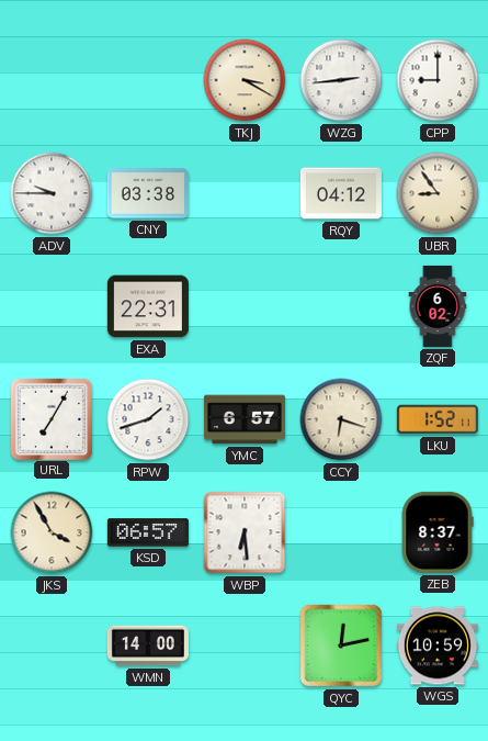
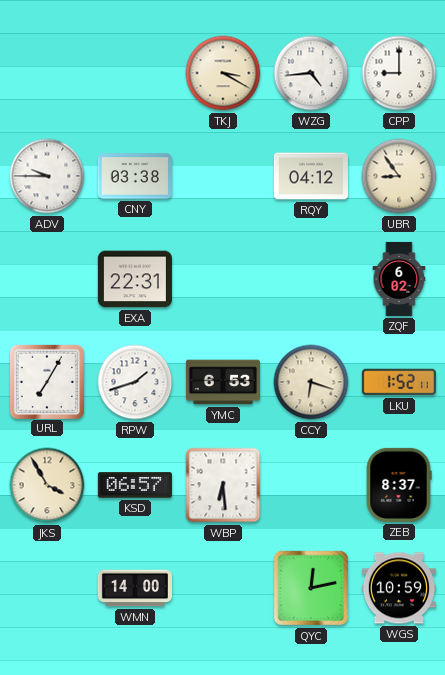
WZG: 2:44 -> 4:44 (311, 73)
YMC: 6:57 -> 6:53 (223, 382)
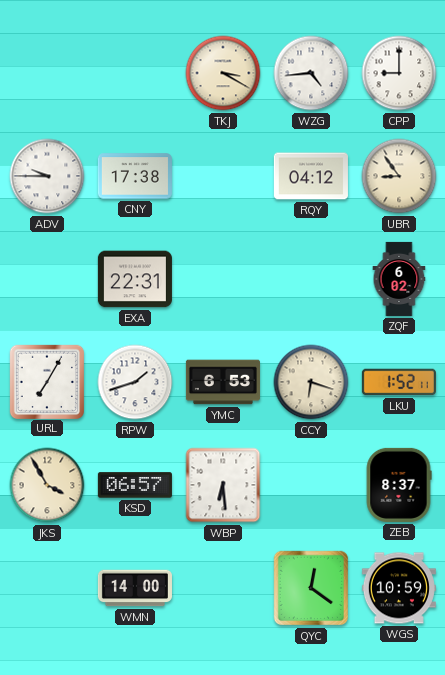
CNY: 03:38 -> 17:38 (135, 176)
QYC: 12:13 -> 12:21 (311, 588)
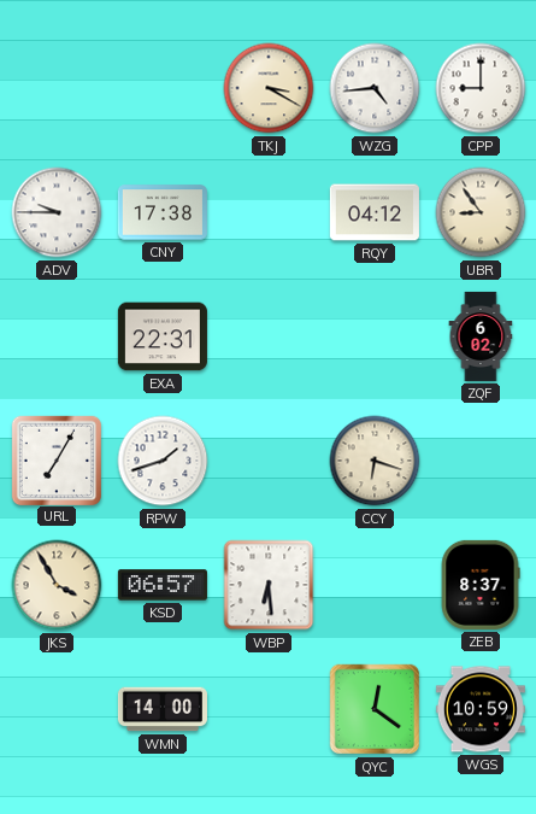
YMC: 6:53 -> none (223, 382)
LKU: 1:52 -> none (399, 382)
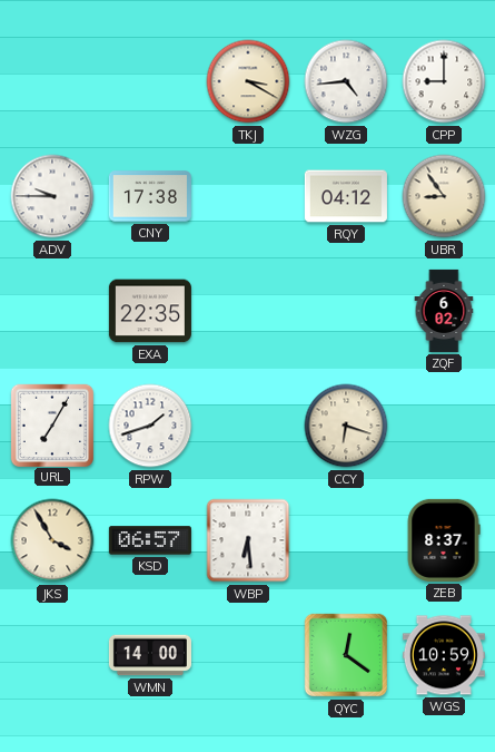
EXA: 22:31 -> 22:35 (150, 311)
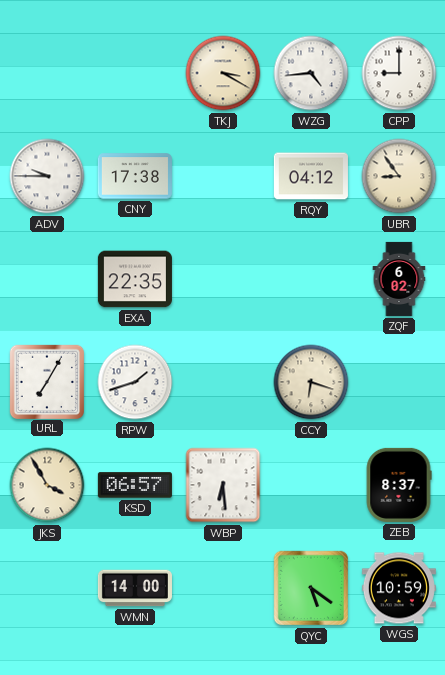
QYC: 12:21 -> 5:21 (311, 588)
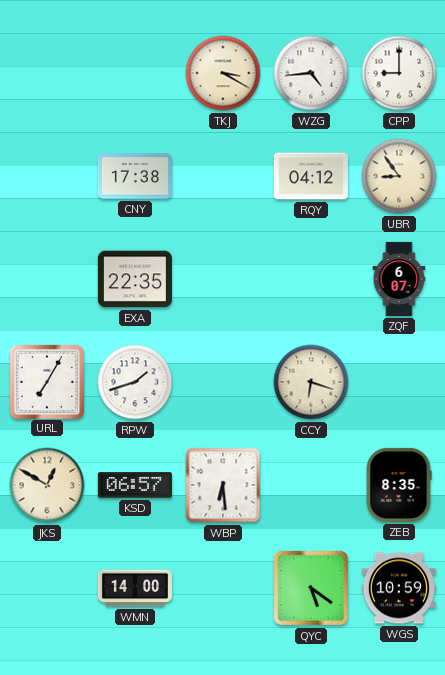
ADV: 9:45 -> none (47, 176)
ZQF: 6:02 -> 6:07 (399, 279)
JKS: 3:55 -> 12:50 (47, 485)
ZEB: 8:37 -> 8:35 (399, 485)
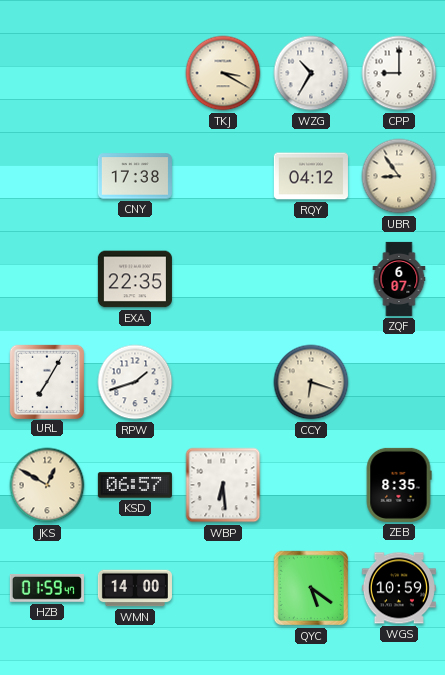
WZG: 4:44 -> 10:35 (311, 73)
HZB: none -> 01:59 (47, 589)
